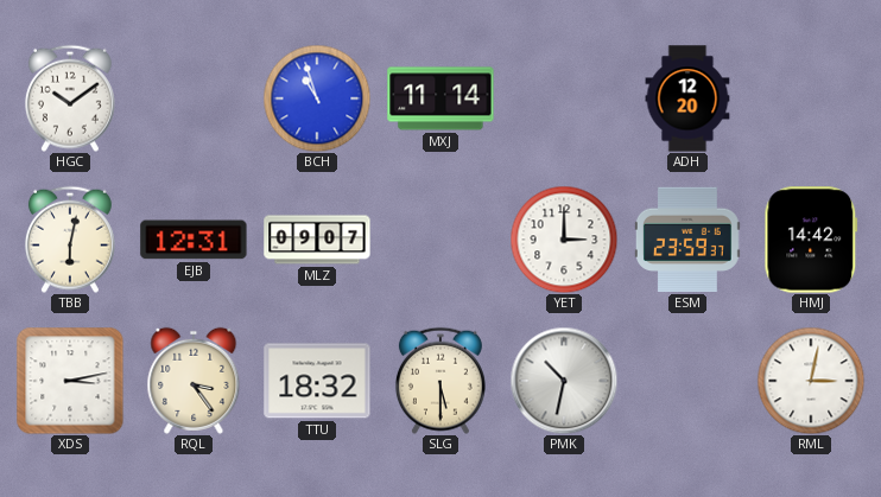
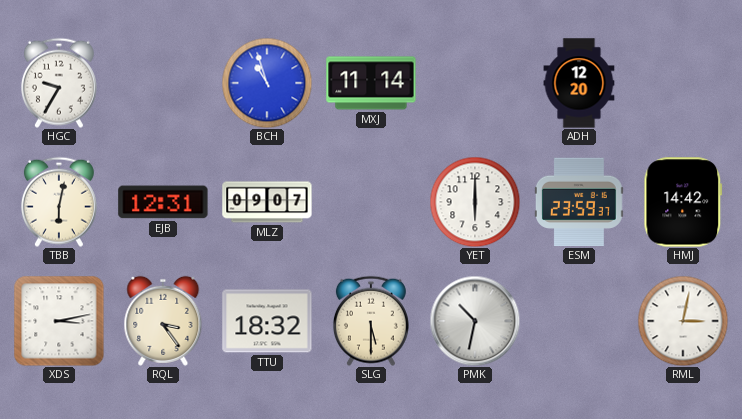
HGC: 10:09 -> 9:35 (59, 83)
YET: 3:00 -> 6:00 (475, 202)
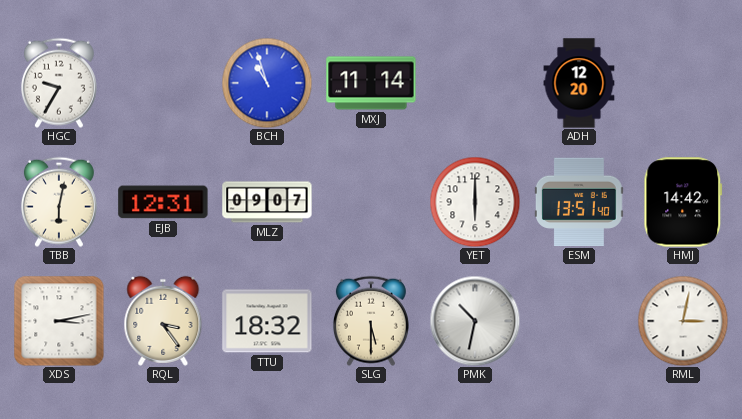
ESM: 23:59 -> 13:51 (580, 202)
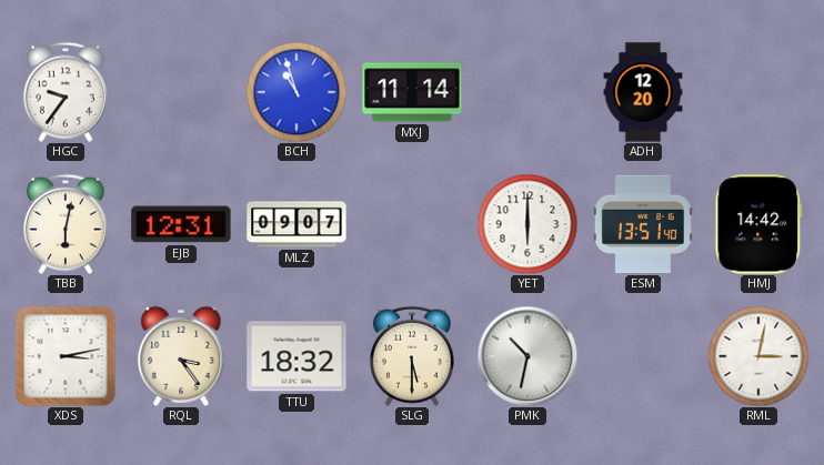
HGC: 9:35 -> 9:36 (66, 92)
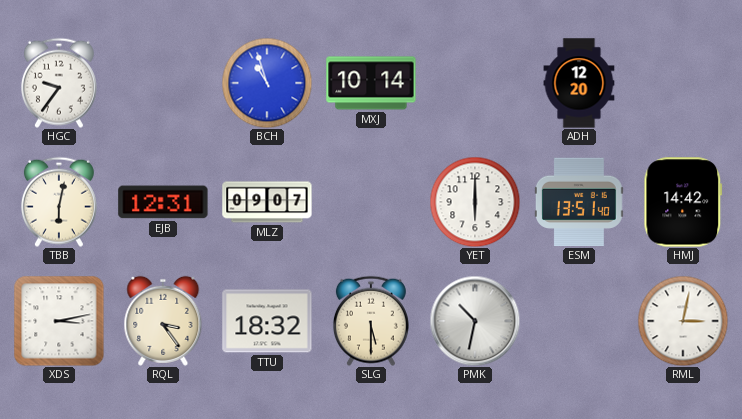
MXJ: 11:14 -> 10:14 (371, 83)
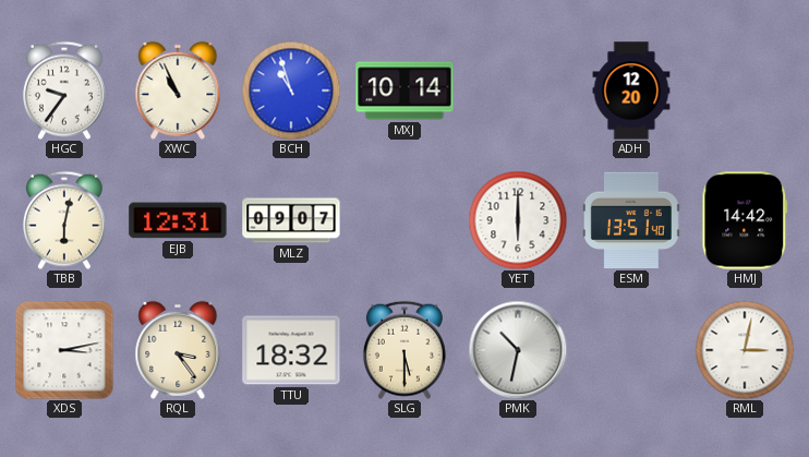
XWC: none -> 10:56 (178, 91)
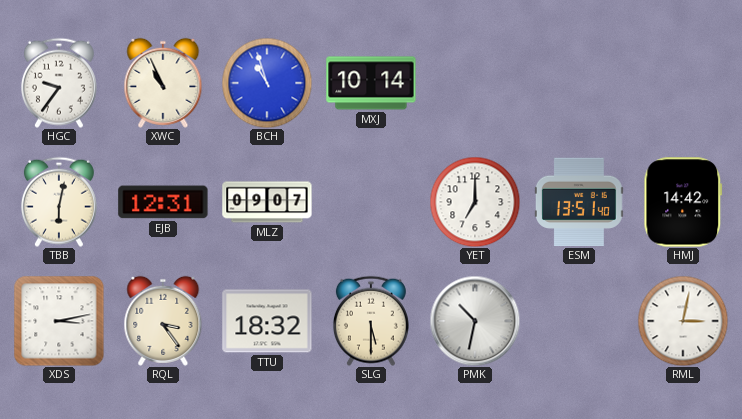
ADH: 12:20 -> none (631, 91)
YET: 6:00 -> 7:00 (475, 202)
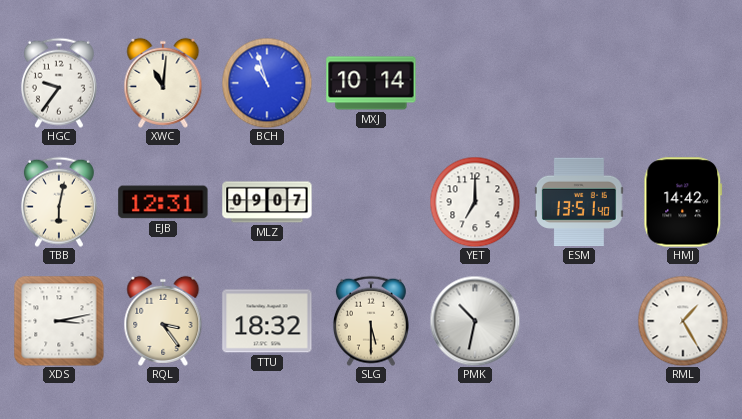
XWC: 10:56 -> 11:01 (163, 83)
RML: 3:02 -> 1:25 (683, 321)
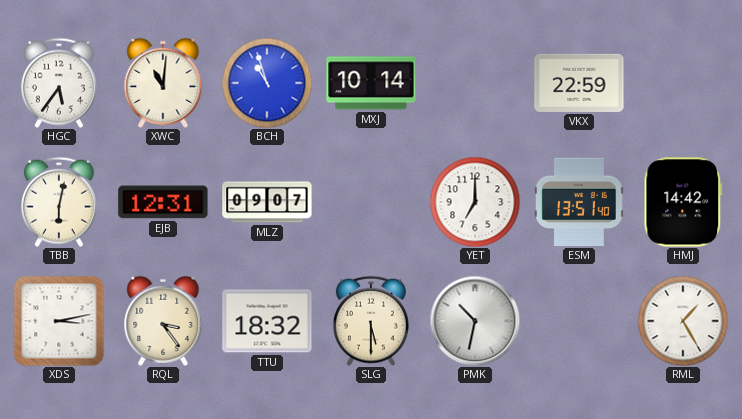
HGC: 9:36 -> 5:36 (59, 83)
VKX: none -> 22:59 (579, 83)
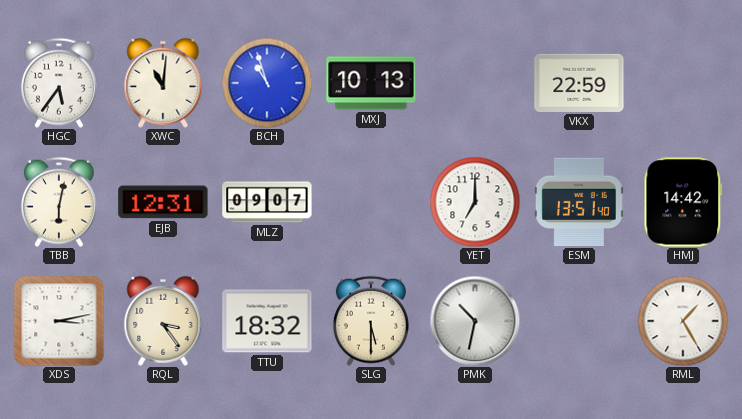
MXJ: 10:14 -> 10:13 (371, 83)
